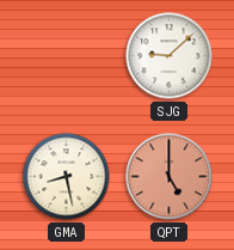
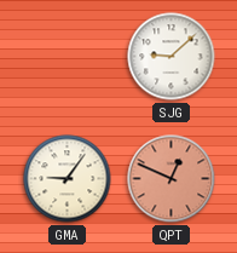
GMA: 8:28 -> 9:06 (68, 179)
QPT: 5:00 -> 12:49 (172, 179)
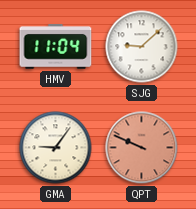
HMV: none -> 11:04 (56, 47)
QPT: 12:49 -> 9:49 (142, 148)
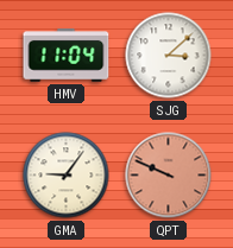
SJG: 9:08 -> 3:08 (169, 56)
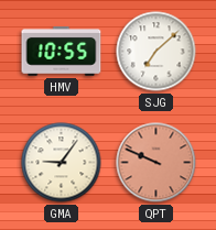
HMV: 11:04 -> 10:55 (62, 52)
SJG: 3:08 -> 7:08 (156, 52)
